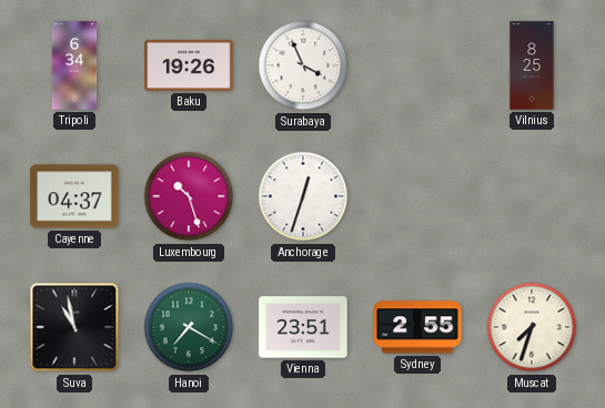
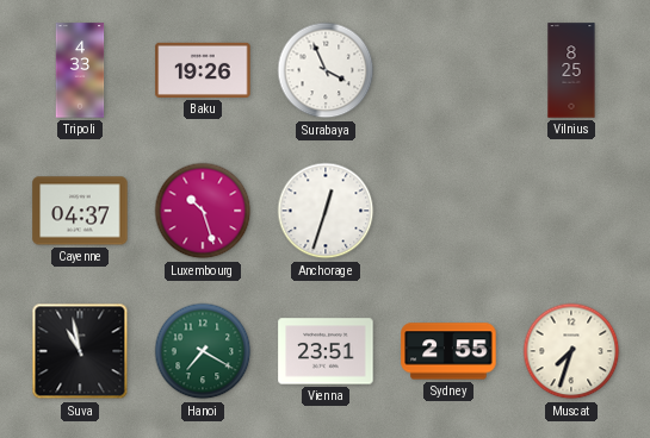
Tripoli: 6:34 -> 4:33 (80, 70)
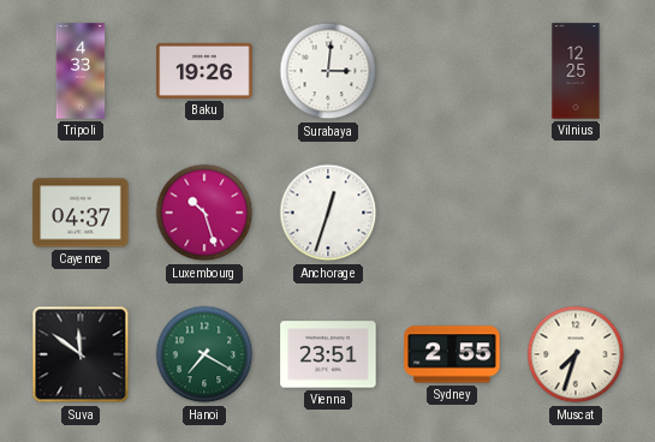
Surabaya: 3:56 -> 3:01 (328, 71)
Vilnius: 8:25 -> 12:25 (576, 71)
Suva: 10:58 -> 11:51 (81, 354)
